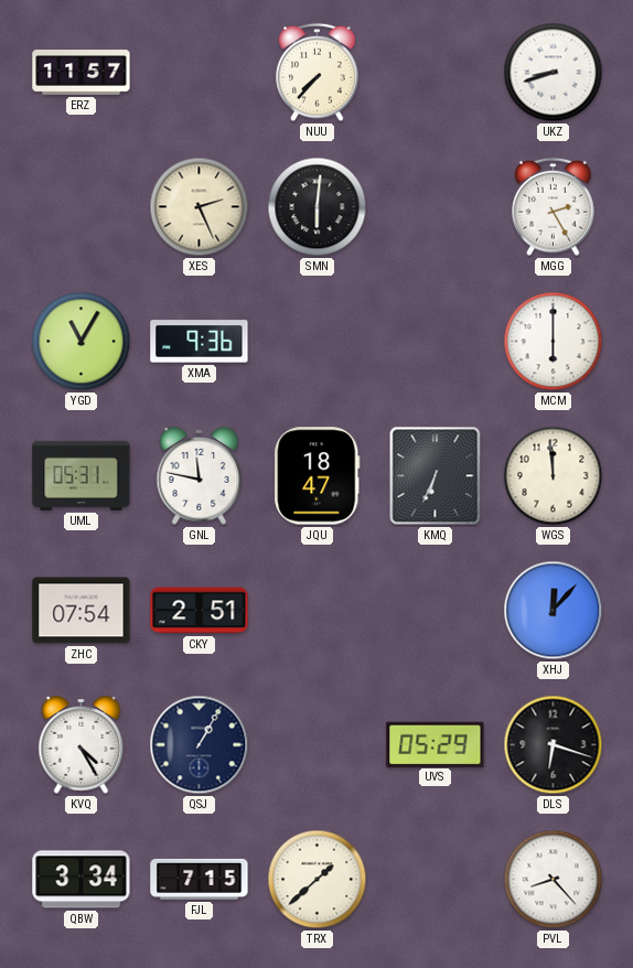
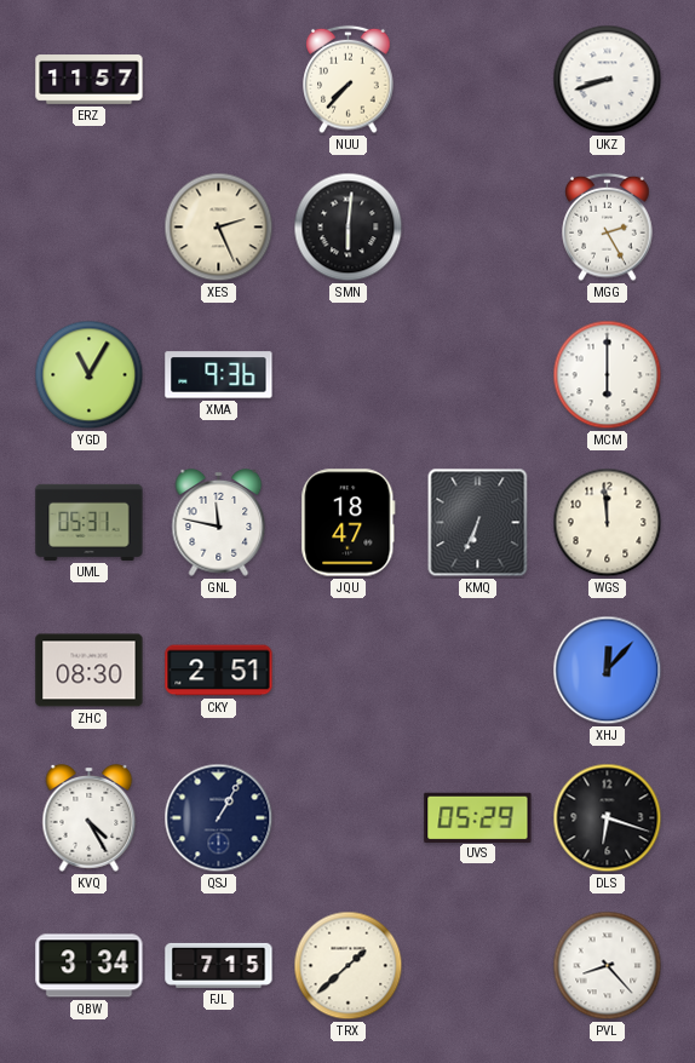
ZHC: 07:54 -> 08:30 (90, 671)
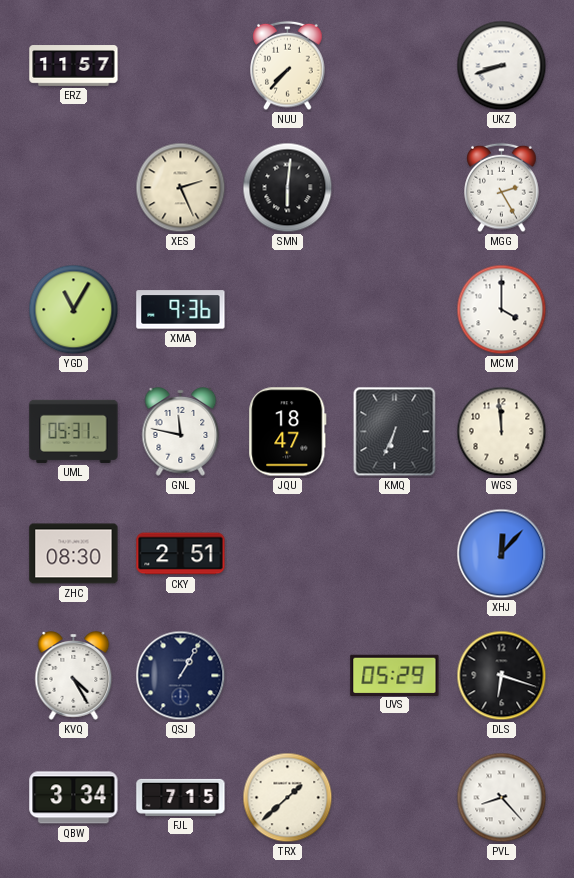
MCM: 6:00 -> 4:00 (502, 310)
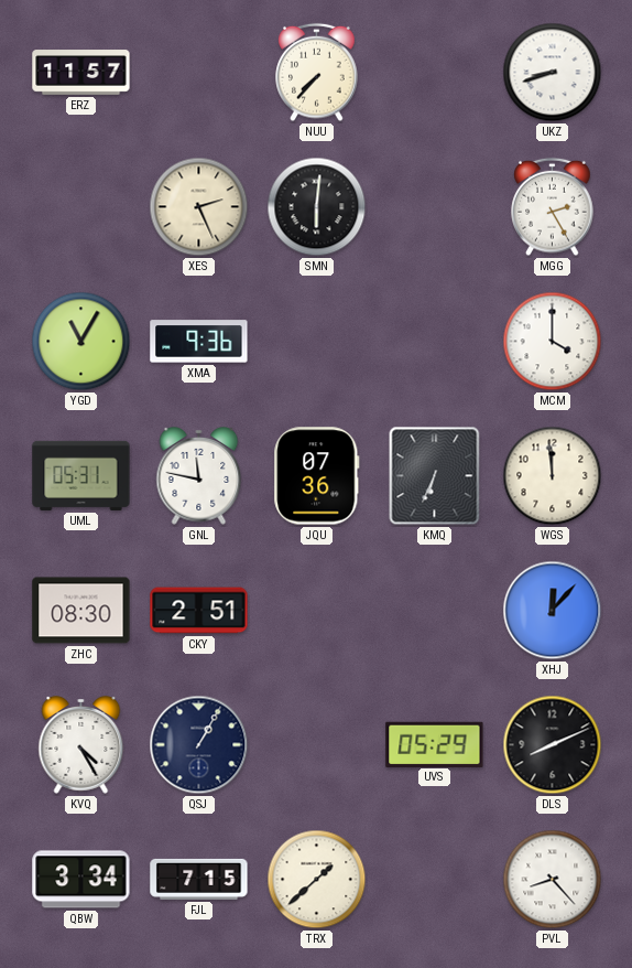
JQU: 18:47 -> 07:36 (317, 476)
DLS: 6:18 -> 8:11 (553, 745)
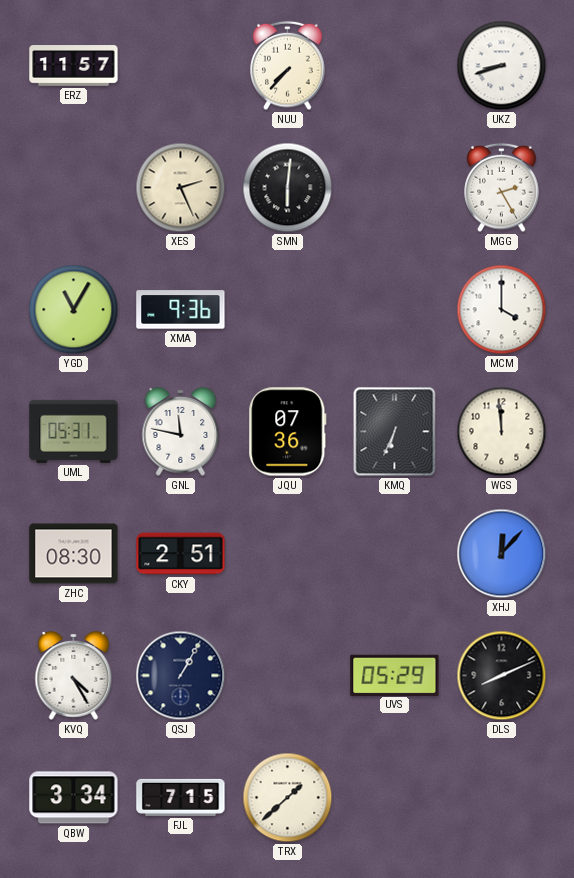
PVL: 8:23 -> none (553, 880)
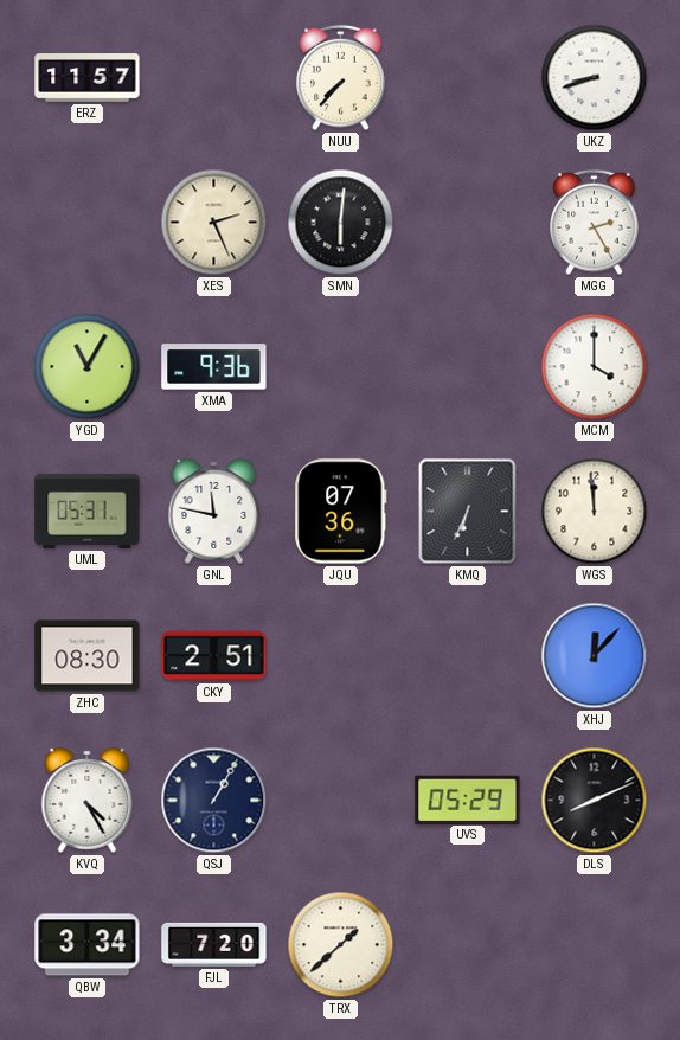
FJL: 7:15 -> 7:20 (214, 944)
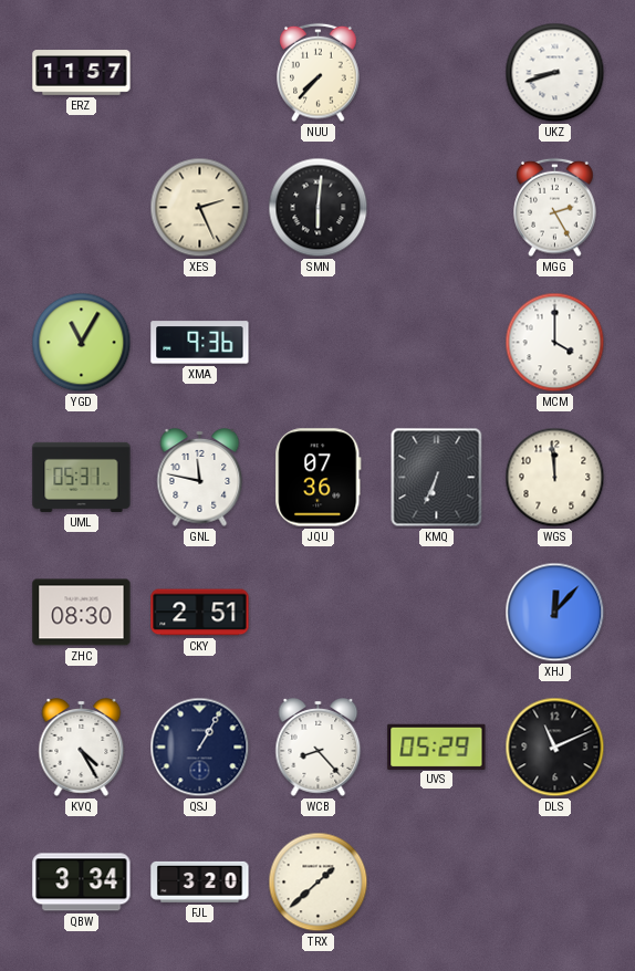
WCB: none -> 8:23 (319, 748)
DLS: 8:11 -> 11:11 (555, 748)
FJL: 7:20 -> 3:20 (200, 881)
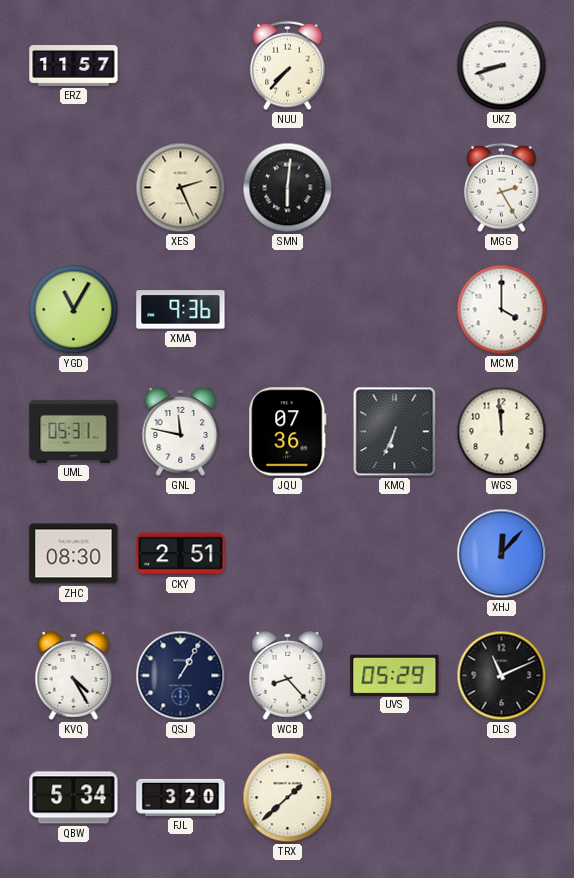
QBW: 3:34 -> 5:34 (74, 798)
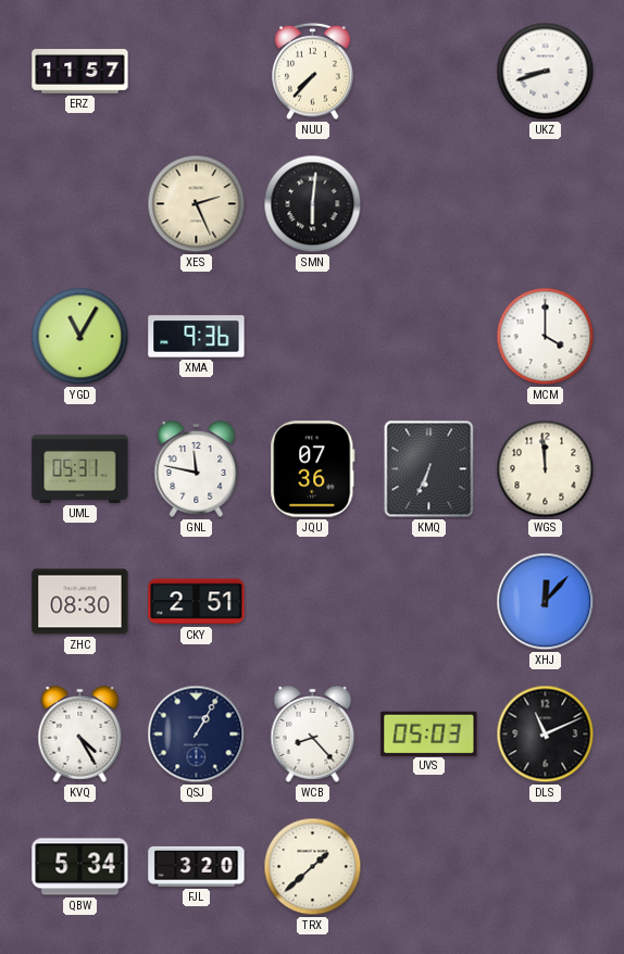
MGG: 2:25 -> none (502, 188)
UVS: 05:29 -> 05:03 (429, 733)
